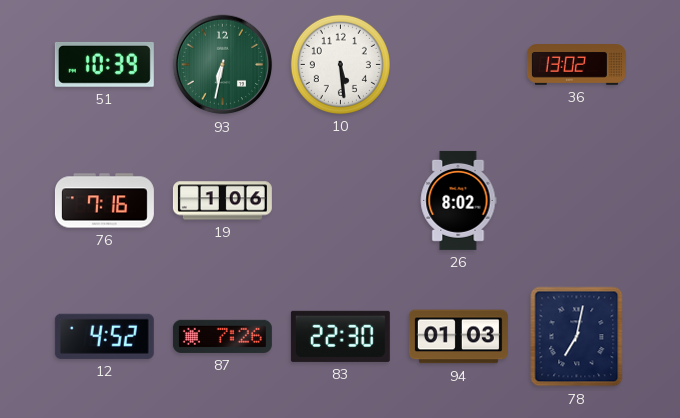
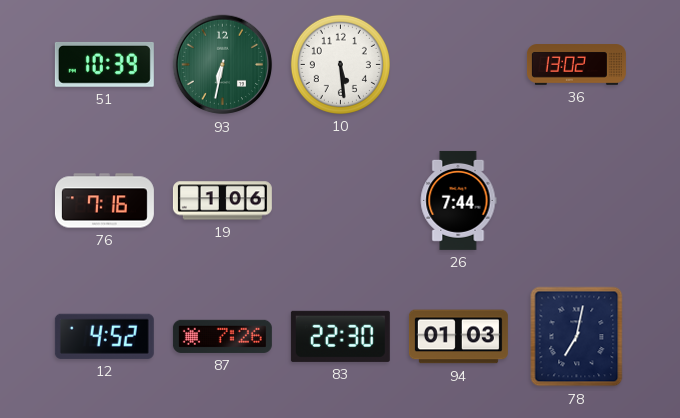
26: 8:02 -> 7:44 (458, 200)
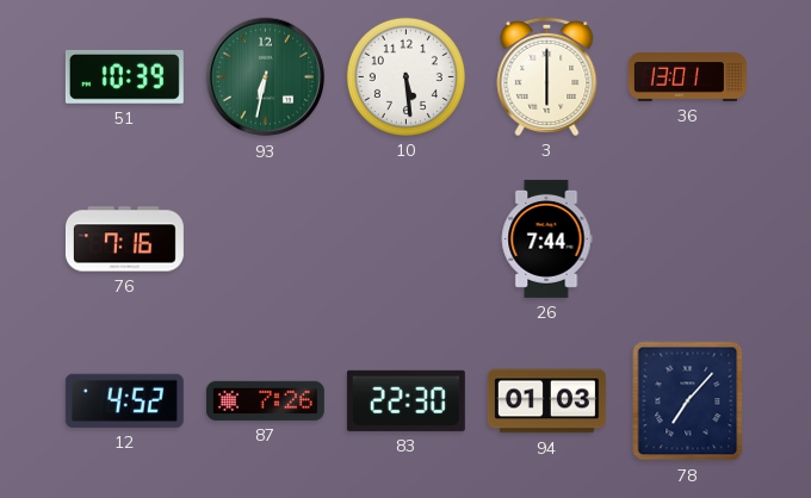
3: none -> 6:00 (547, 76)
36: 13:02 -> 13:01 (687, 77)
19: 1:06 -> none (222, 201)
78: 7:02 -> 7:07 (688, 401)
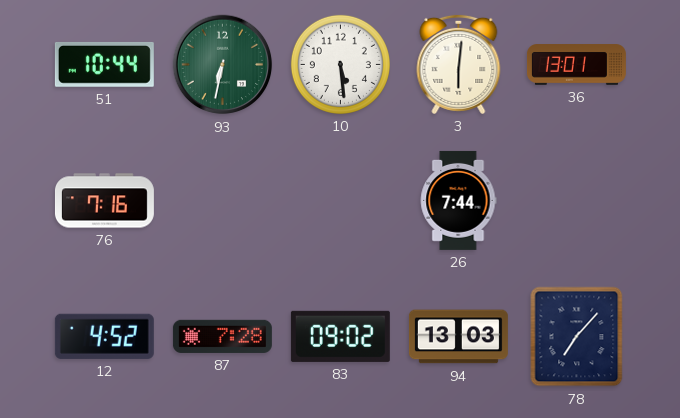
51: 10:39 -> 10:44 (104, 64)
3: 6:00 -> 6:01 (459, 64)
87: 7:26 -> 7:28 (222, 336)
83: 22:30 -> 09:02 (340, 336)
94: 01:03 -> 13:03 (458, 337)
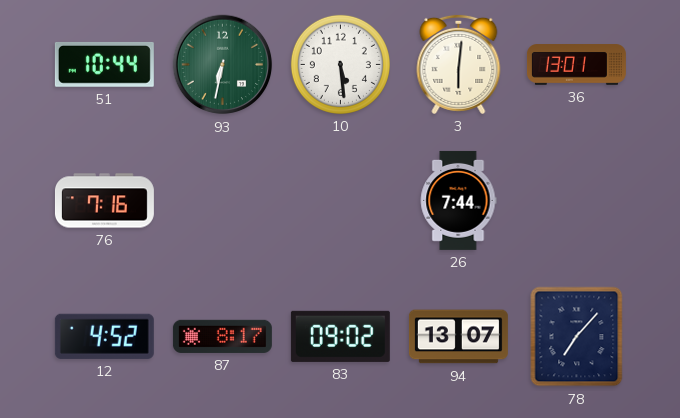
87: 7:28 -> 8:17 (222, 336)
94: 13:03 -> 13:07 (458, 337)
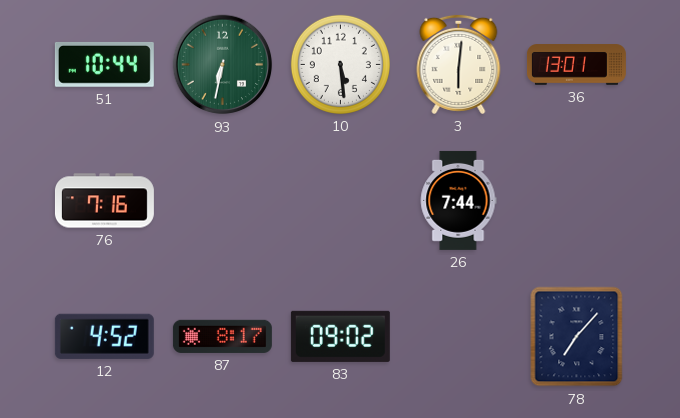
94: 13:07 -> none (458, 337)
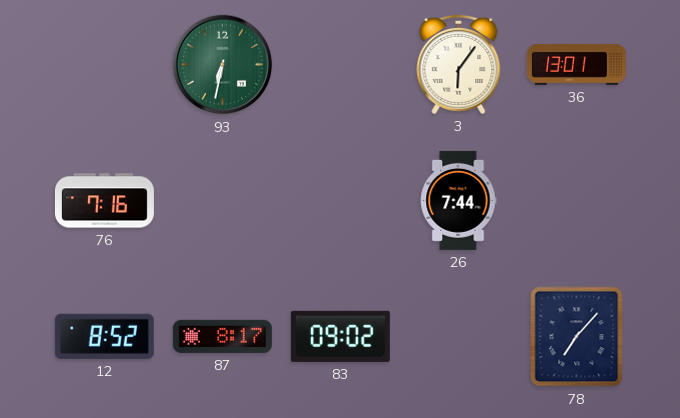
51: 10:44 -> none (104, 64)
10: 5:29 -> none (340, 64)
3: 6:01 -> 6:06 (459, 64)
12: 4:52 -> 8:52 (104, 336)
